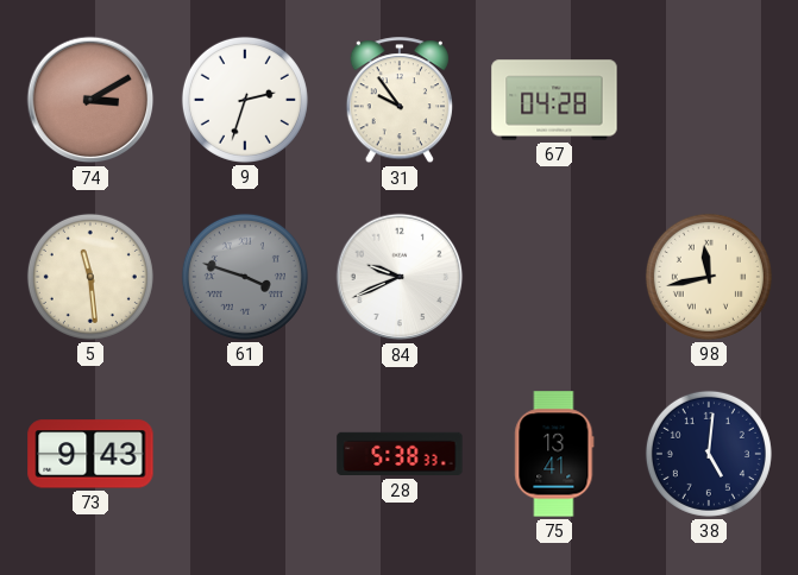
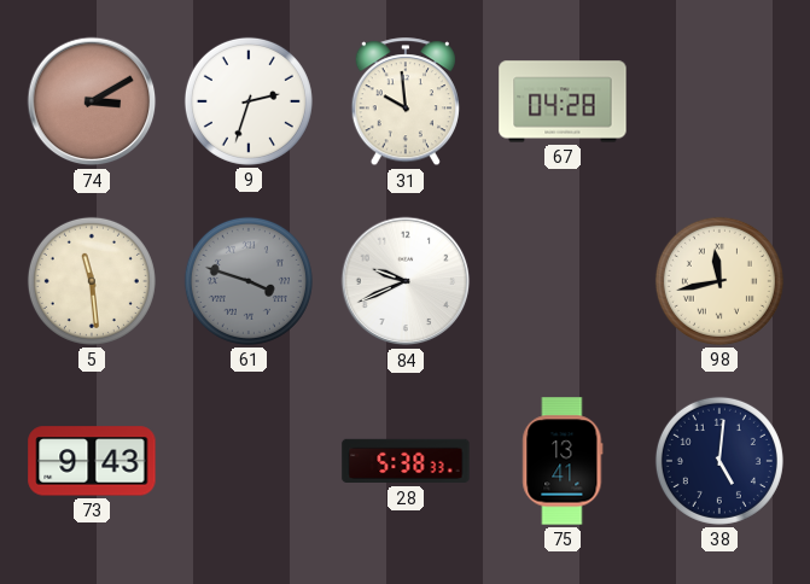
31: 9:54 -> 9:59 (406, 103)
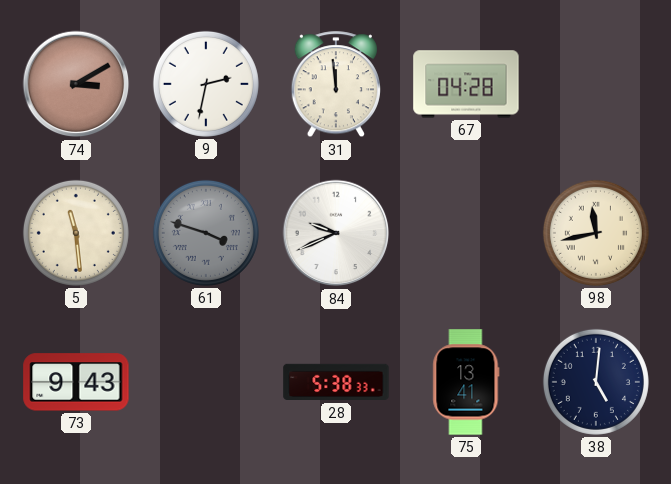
9: 2:33 -> 2:32 (206, 84)
31: 9:59 -> 11:59 (336, 85)
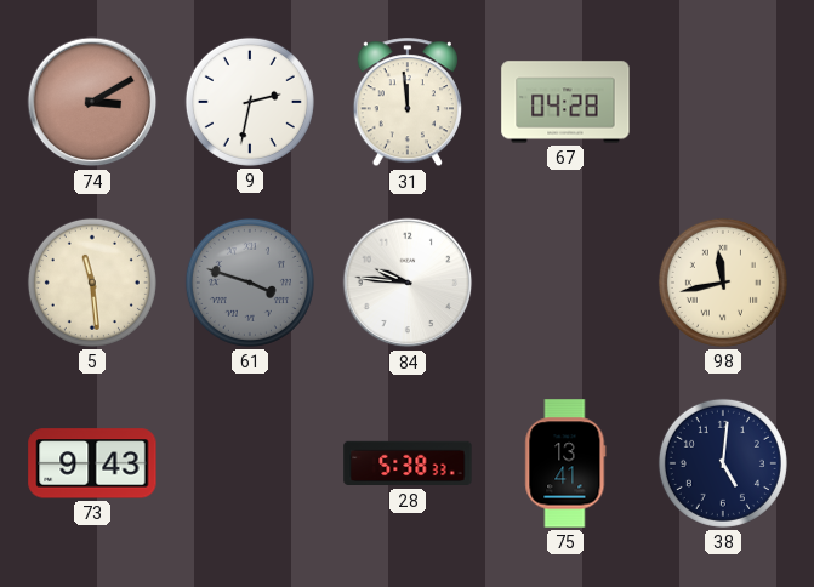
84: 9:41 -> 9:46 (408, 283)
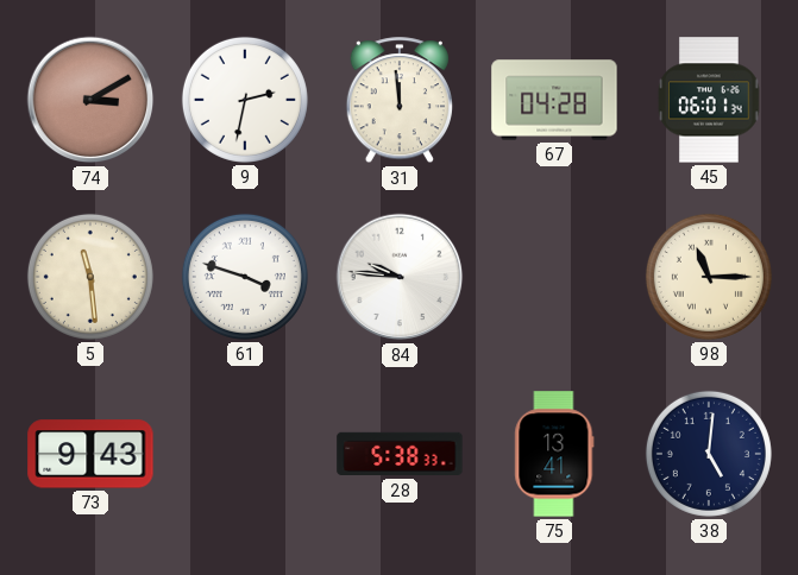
45: none -> 06:01 (709, 100)
61 dial: grey -> white (245, 277)
98: 11:43 -> 11:15 (709, 277)
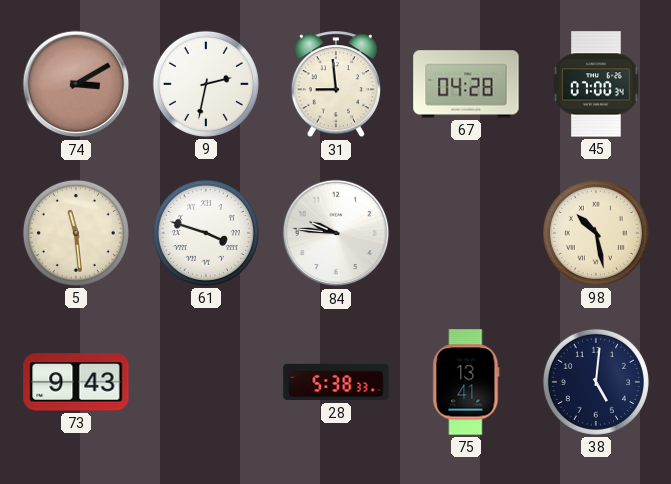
31: 11:59 -> 8:59 (336, 85)
45: 06:01 -> 07:00 (596, 84)
98: 11:15 -> 10:28 (596, 233)
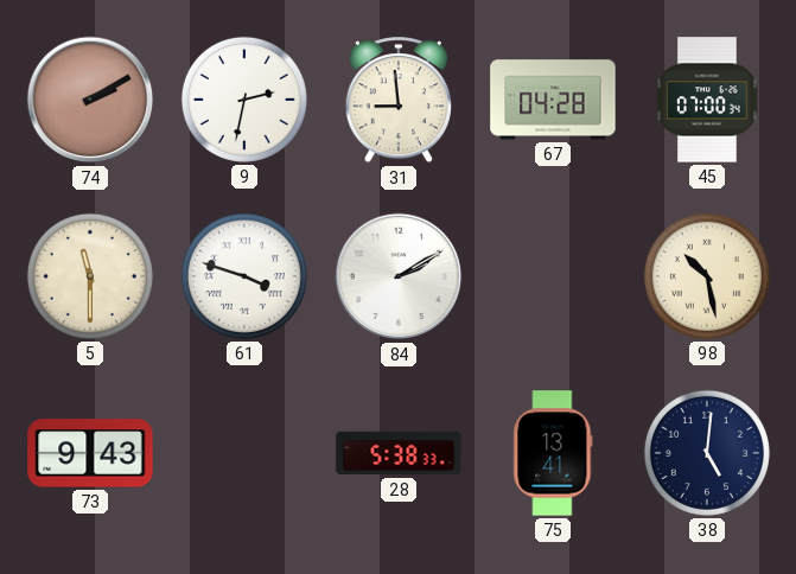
74: 3:10 -> 2:10 (90, 100)
5: 11:29 -> 11:30 (90, 276)
84: 9:46 -> 2:10 (399, 276)
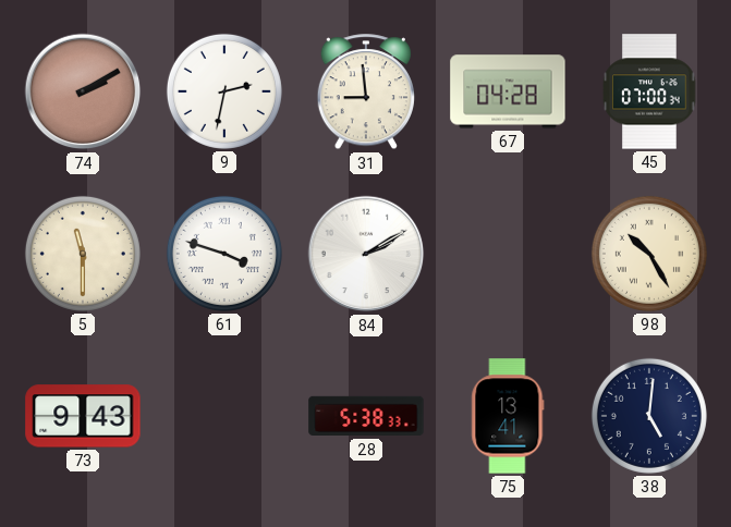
98: 10:28 -> 10:25 (649, 254)
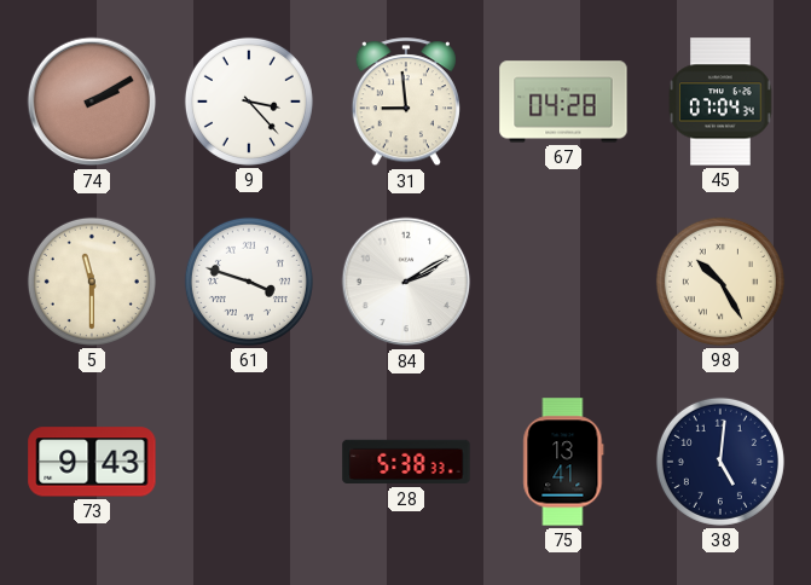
9: 2:32 -> 3:23 (249, 102)
45: 07:00 -> 07:04 (720, 102)
